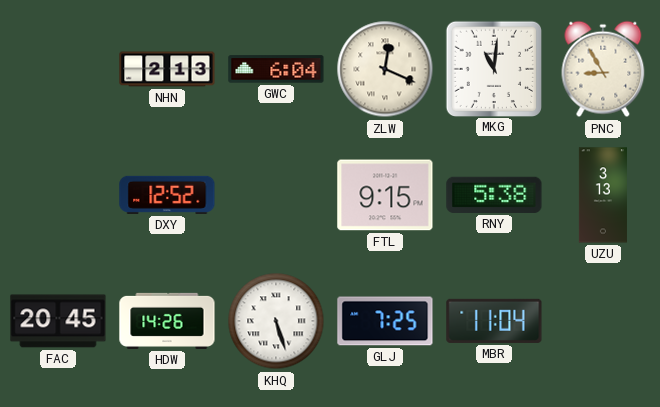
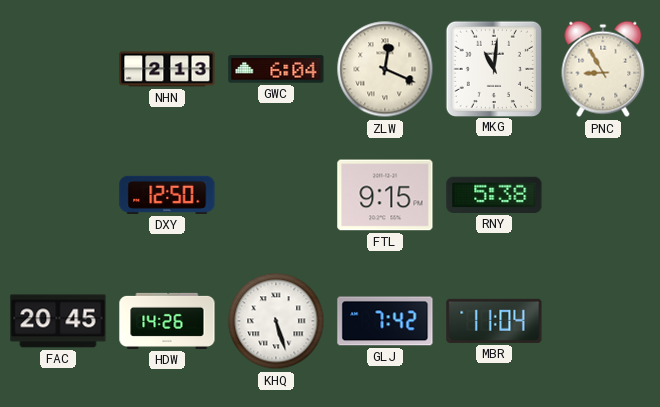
DXY: 12:52 -> 12:50 (167, 195)
UZU: 3:13 -> none (603, 195)
GLJ: 7:25 -> 7:42 (385, 321)
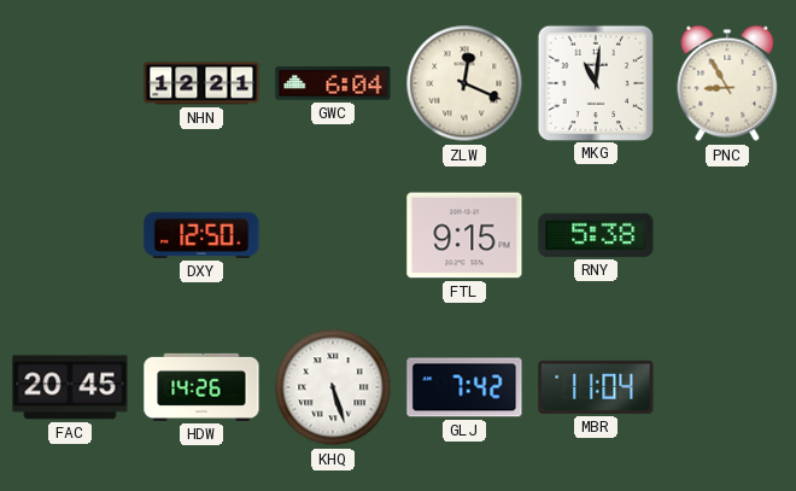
NHN: 2:13 -> 12:21 (201, 83)
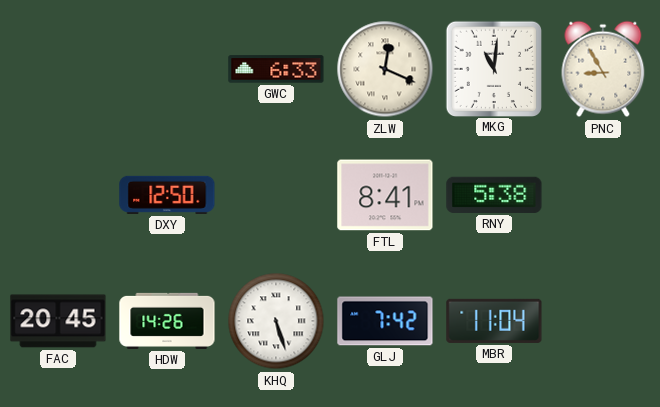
NHN: 12:21 -> none (201, 83)
GWC: 6:04 -> 6:33 (276, 69)
FTL: 9:15 -> 8:41 (385, 195)
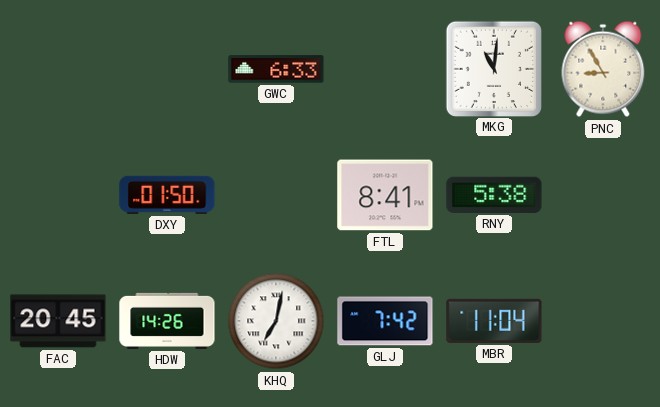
ZLW: 12:19 -> none (385, 69)
DXY: 12:50 -> 01:50 (167, 195)
KHQ: 5:27 -> 7:02 (276, 321)
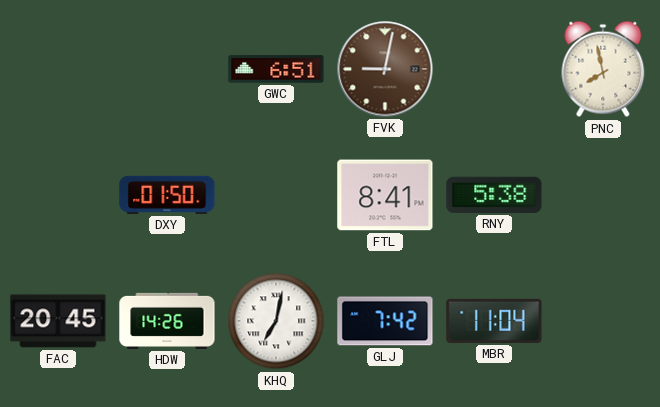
GWC: 6:33 -> 6:51 (276, 69)
FVK: none -> 9:02 (385, 69)
MKG: 11:01 -> none (493, 68)
PNC: 8:55 -> 7:58 (603, 69)
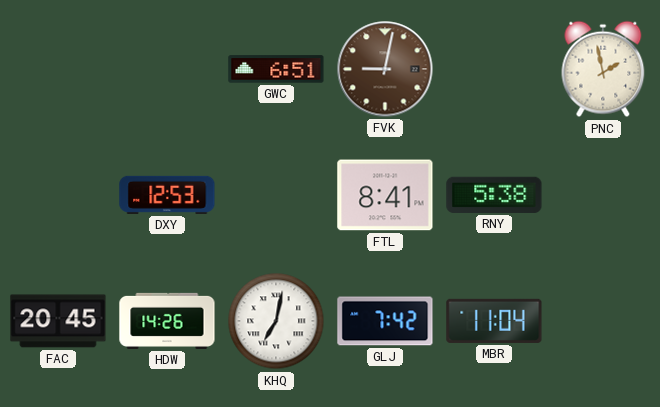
PNC: 7:58 -> 1:58 (603, 69)
DXY: 01:50 -> 12:53 (167, 195)
